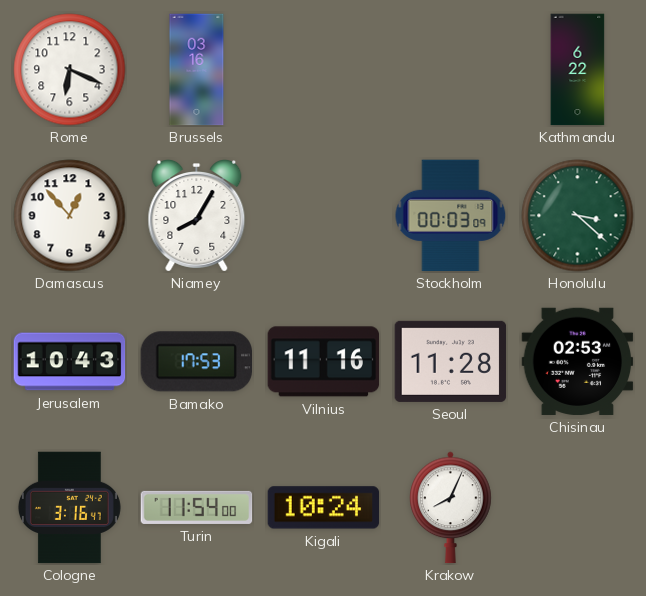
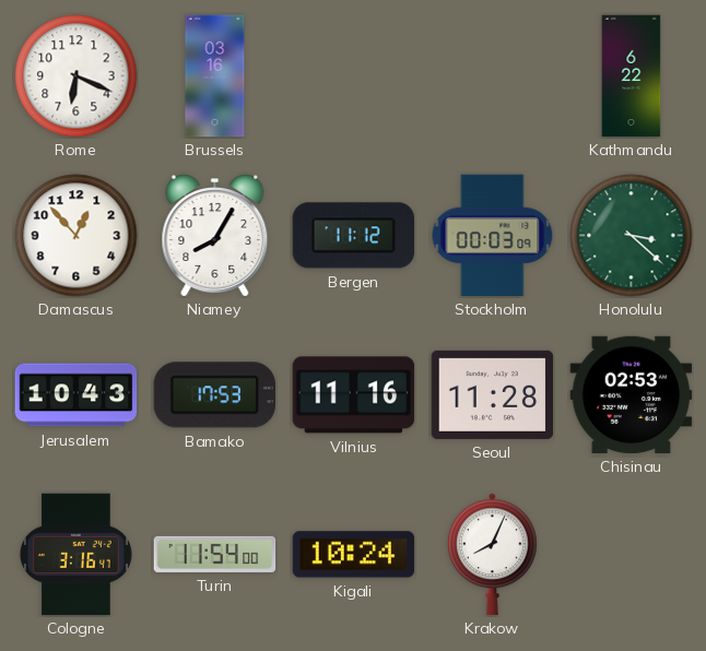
Bergen: none -> 11:12 (353, 236)
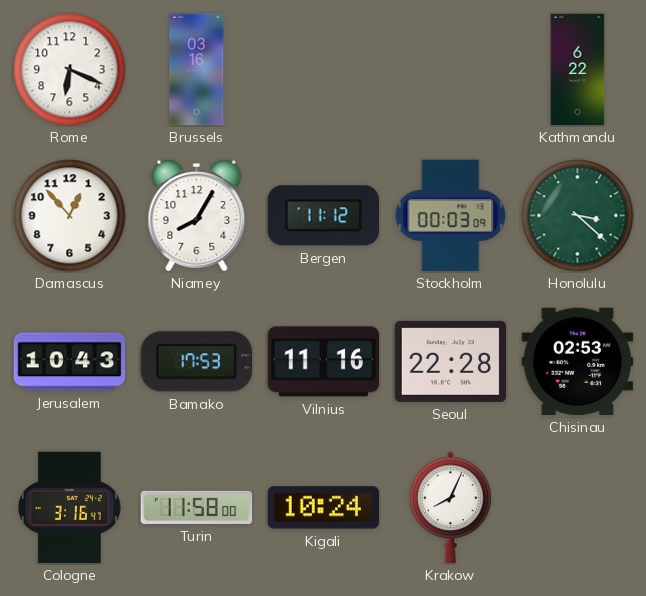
Seoul: 11:28 -> 22:28 (451, 361)
Turin: 11:54 -> 11:58 (197, 507)
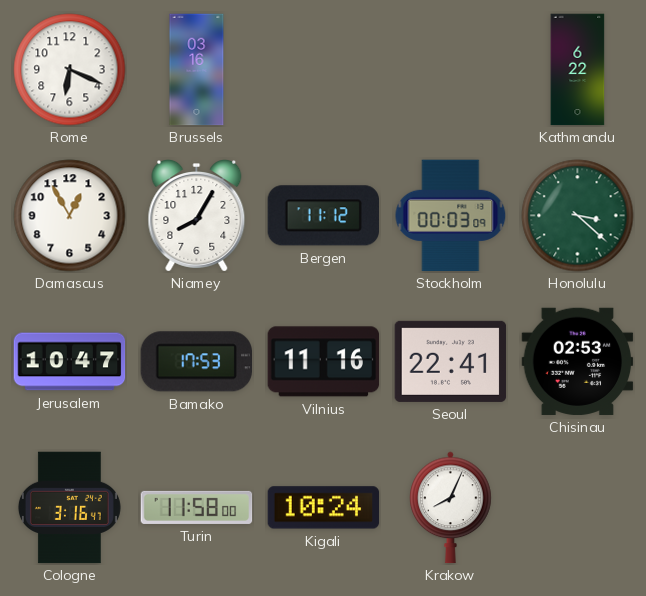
Damascus: 12:53 -> 12:55 (70, 216)
Jerusalem: 10:43 -> 10:47 (70, 362)
Seoul: 22:28 -> 22:41 (451, 361)
